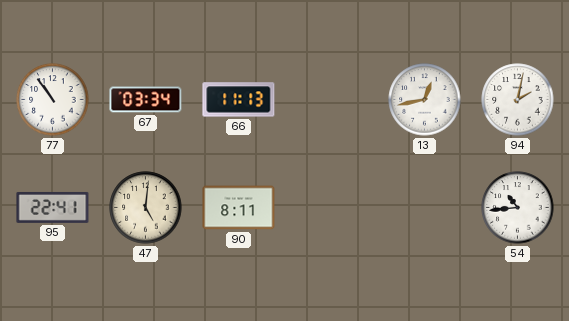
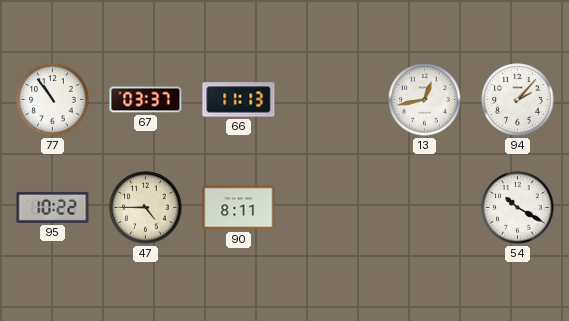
67: 03:34 -> 03:37 (146, 100)
94: 2:02 -> 2:07 (518, 100)
95: 22:41 -> 10:22 (53, 207)
47: 5:01 -> 4:45 (146, 208)
54: 10:44 -> 10:20 (518, 208)
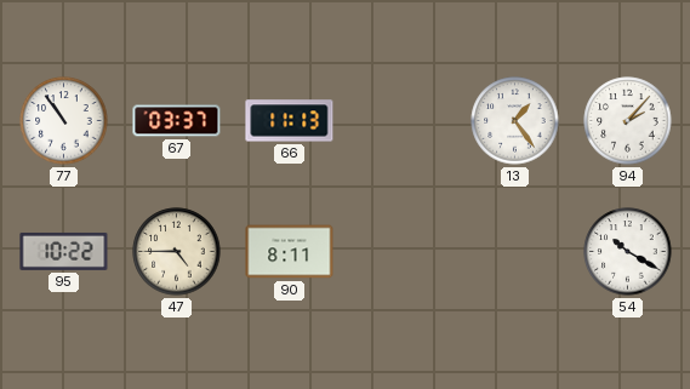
13: 12:43 -> 1:24 (515, 121)
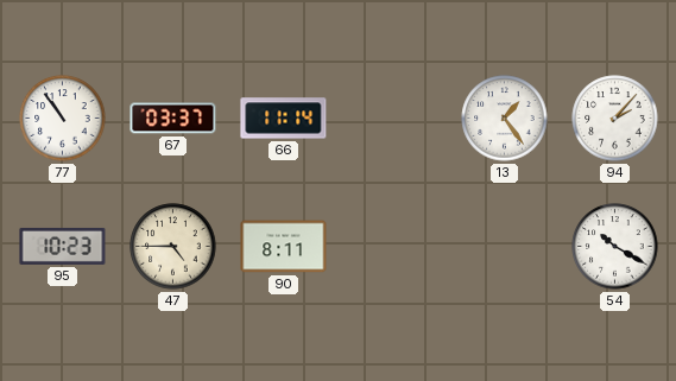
66: 11:13 -> 11:14 (284, 119)
95: 10:22 -> 10:23 (63, 246)
